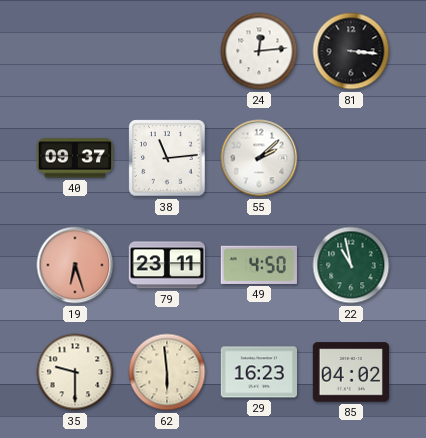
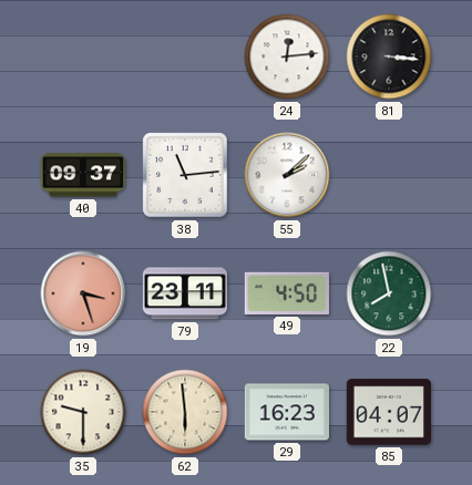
19: 6:27 -> 3:27 (83, 293)
22: 10:58 -> 7:58 (389, 293)
85: 04:02 -> 04:07 (388, 412)
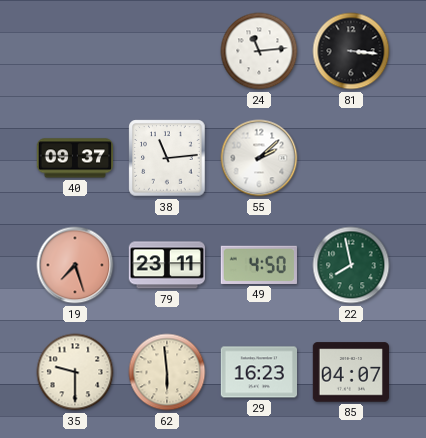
24: 12:14 -> 11:14 (259, 51)
19: 3:27 -> 7:27 (75, 265)
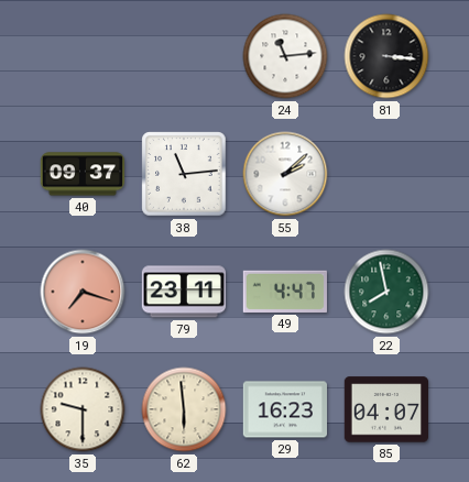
19: 7:27 -> 7:18 (83, 292)
49: 4:50 -> 4:47 (285, 292)
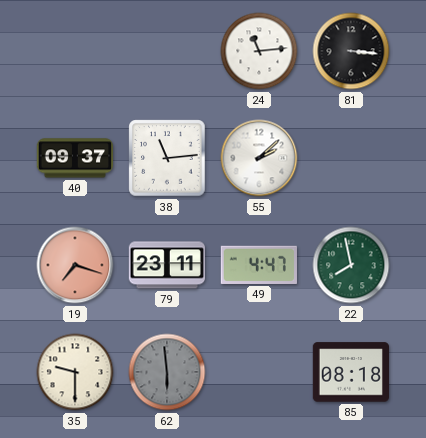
62 dial: cream -> grey (167, 372)
29: 16:23 -> none (284, 409)
85: 04:07 -> 08:18 (350, 372)
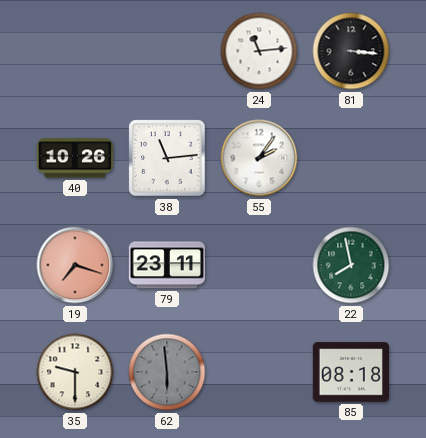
40: 09:37 -> 10:26 (74, 158)
55: 2:08 -> 2:06 (259, 158)
49: 4:47 -> none (259, 265)
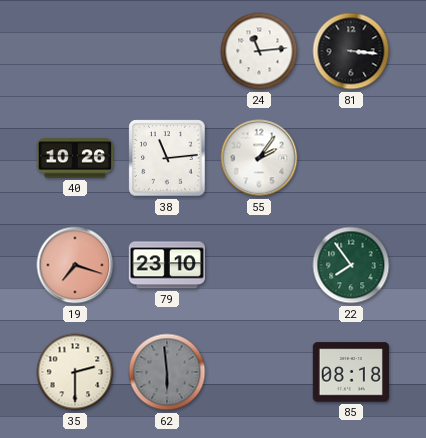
79: 23:11 -> 23:10 (166, 265)
22: 7:58 -> 7:54 (351, 265)
35: 9:30 -> 2:30 (75, 372)
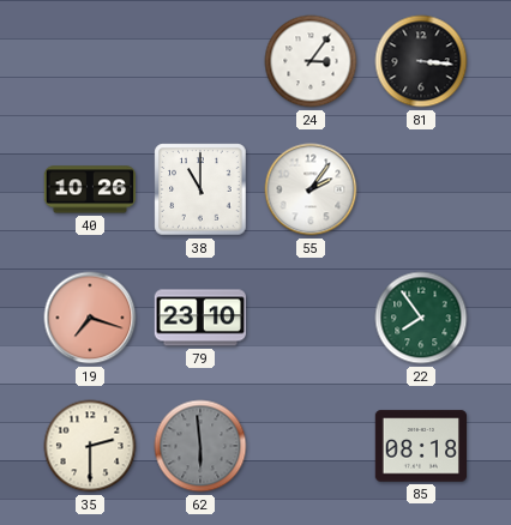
24: 11:14 -> 3:06 (311, 61)
38: 11:14 -> 11:00 (200, 189)
